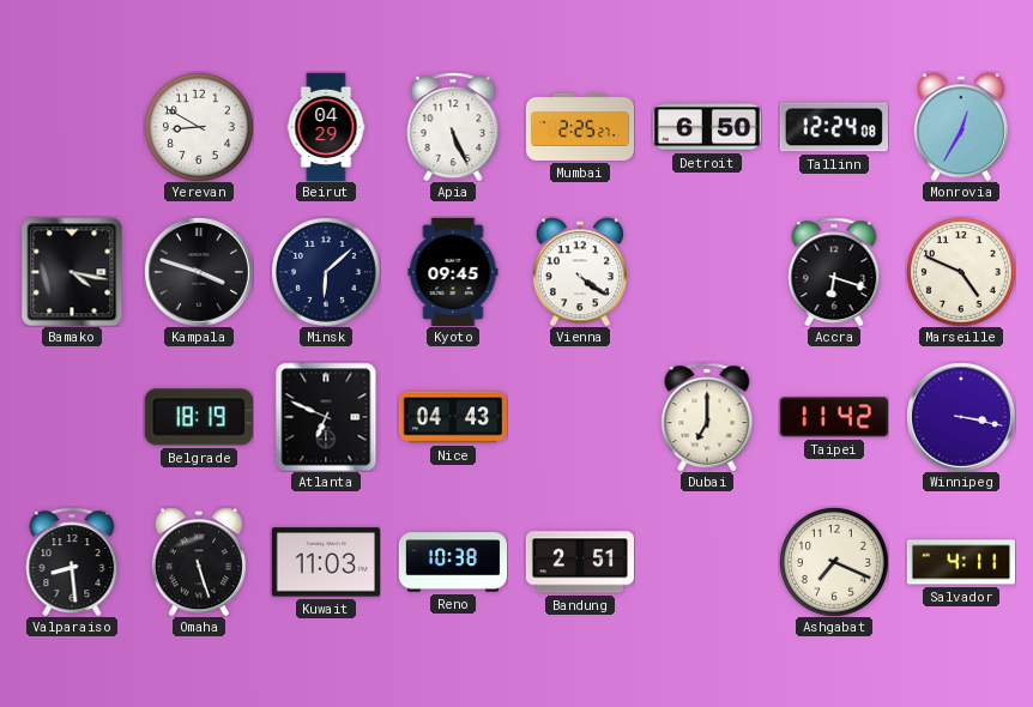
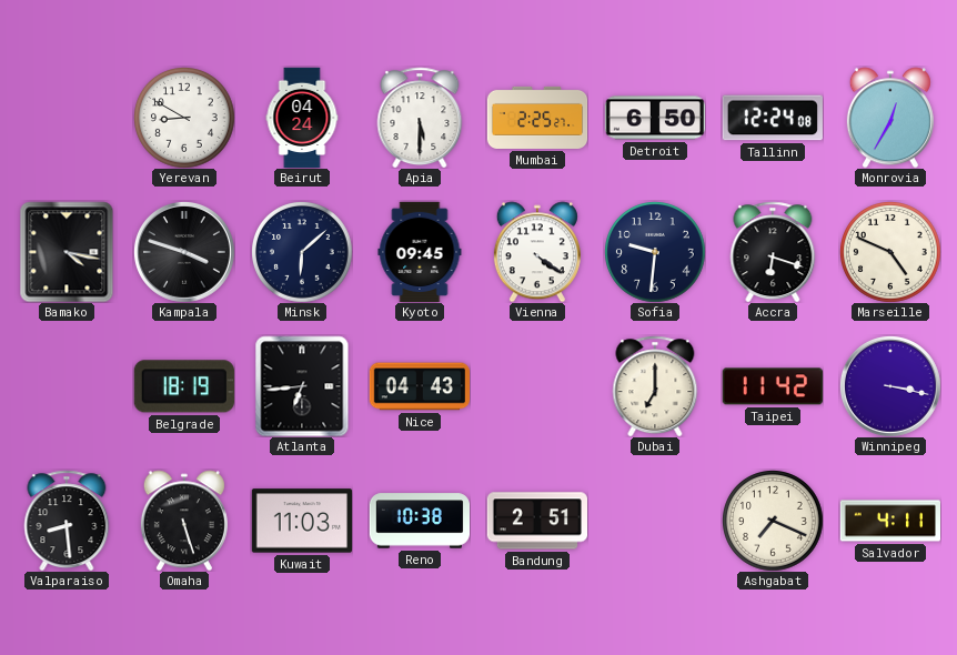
Beirut: 04:29 -> 04:24 (302, 118)
Apia: 5:26 -> 5:30 (420, 118)
Sofia: none -> 9:31 (655, 252)
Atlanta: 6:49 -> 6:44 (302, 386)
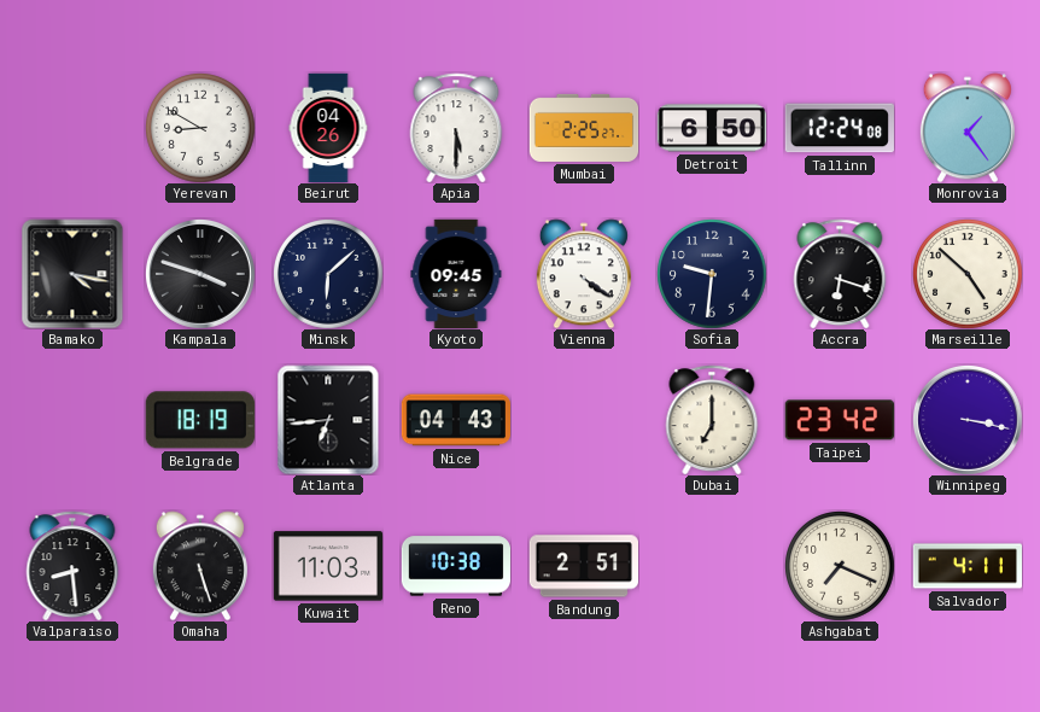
Beirut: 04:24 -> 04:26 (328, 128)
Monrovia: 12:35 -> 1:24 (968, 128)
Marseille: 4:49 -> 4:52 (968, 274)
Taipei: 11:42 -> 23:42 (840, 420)
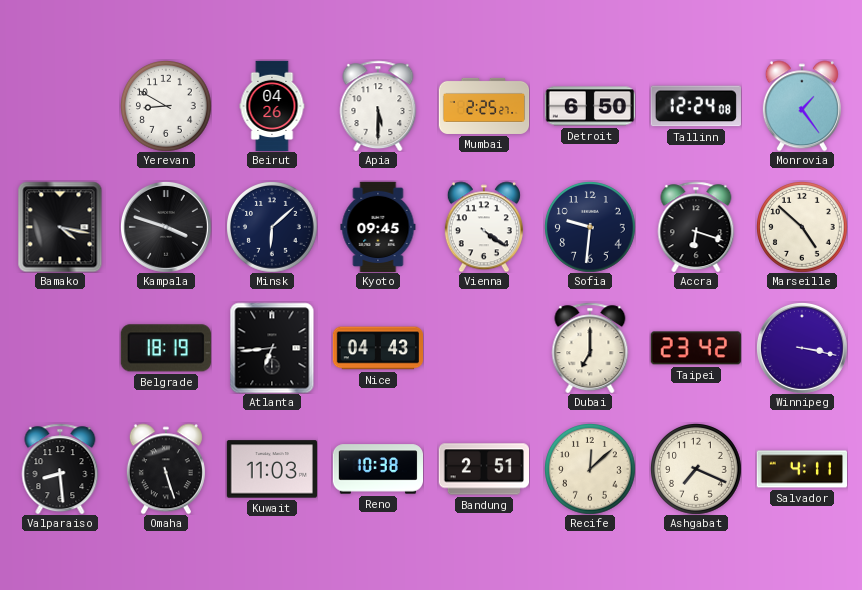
Recife: none -> 12:08 (590, 469)
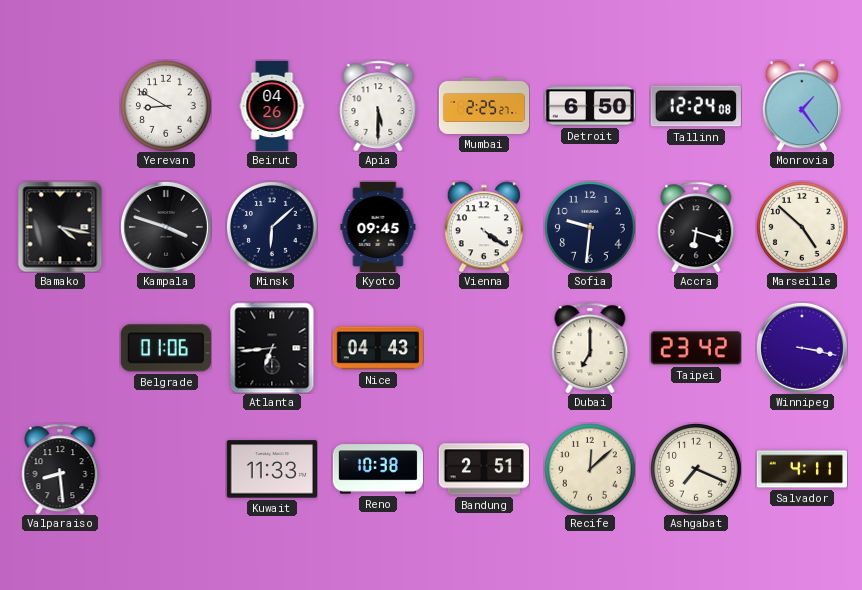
Belgrade: 18:19 -> 01:06 (166, 348)
Omaha: 5:27 -> none (166, 469)
Kuwait: 11:03 -> 11:33 (271, 469)
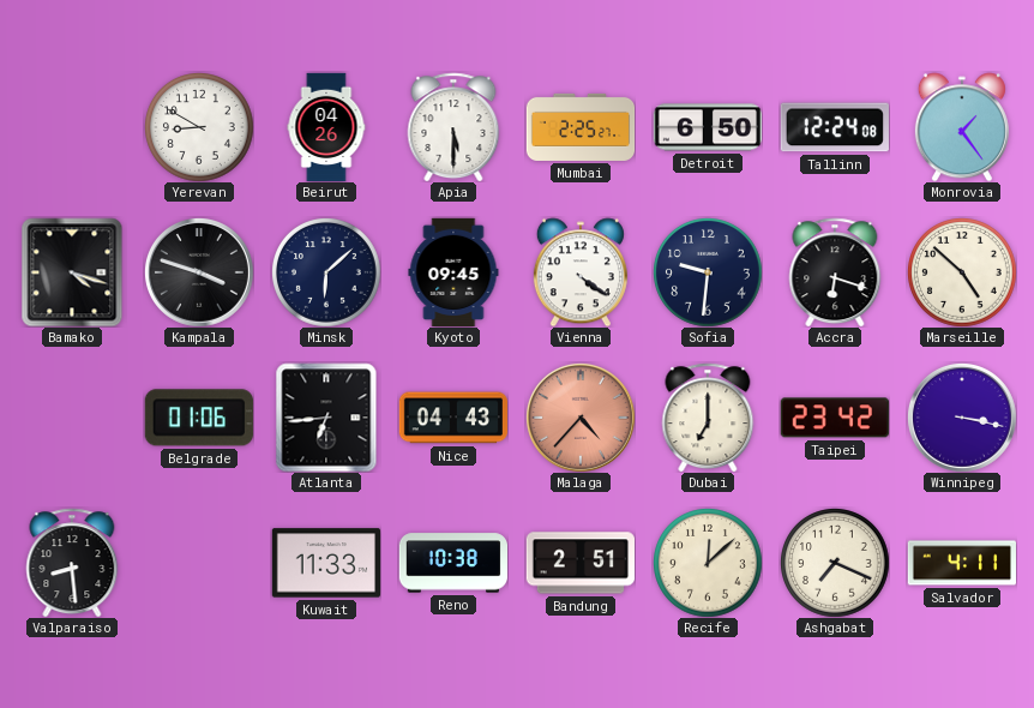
Bamako: 4:17 -> 4:18 (72, 272)
Malaga: none -> 4:37 (581, 418)
